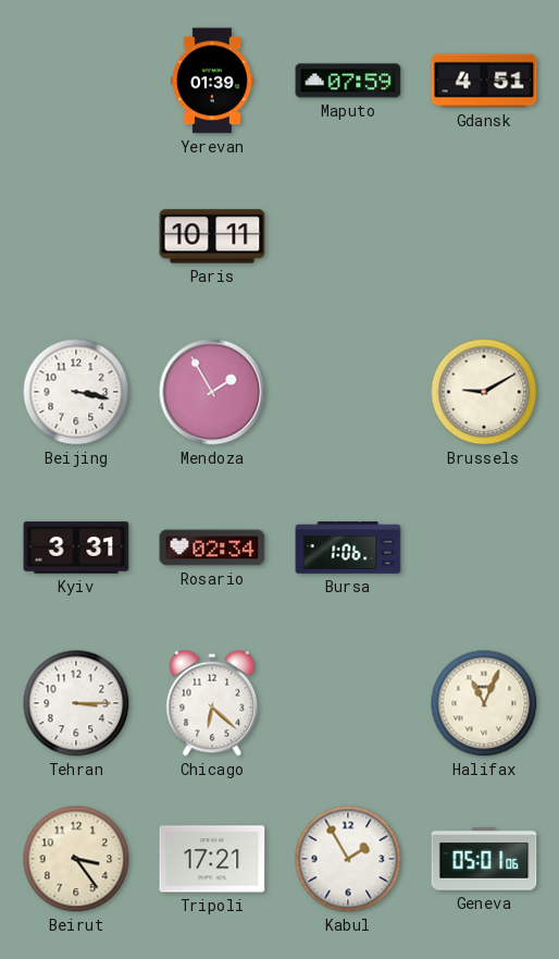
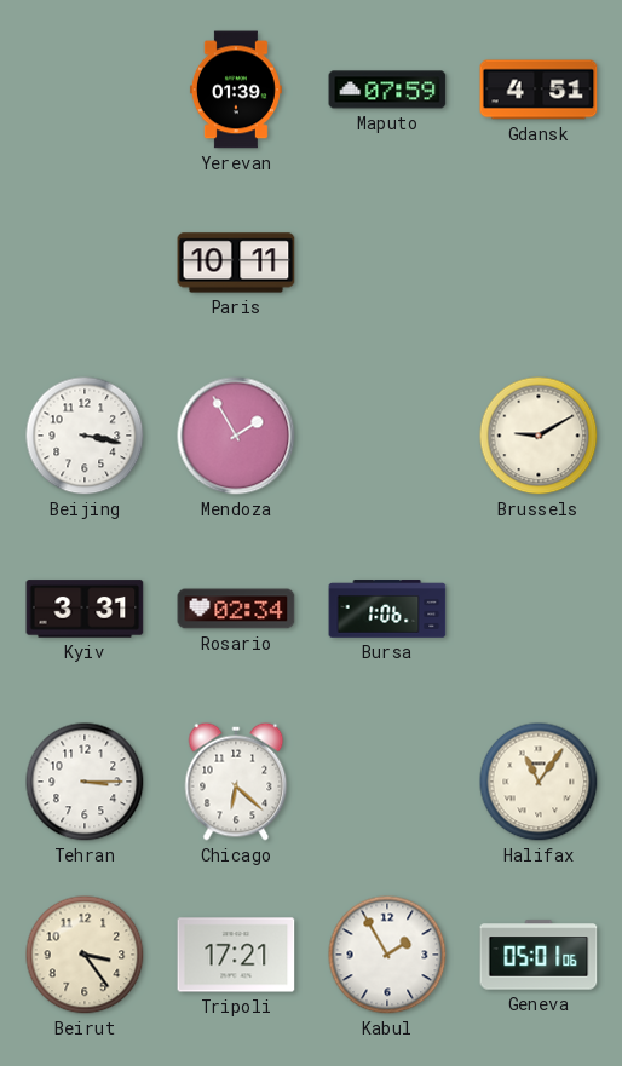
Halifax: 11:04 -> 11:06 (539, 782)
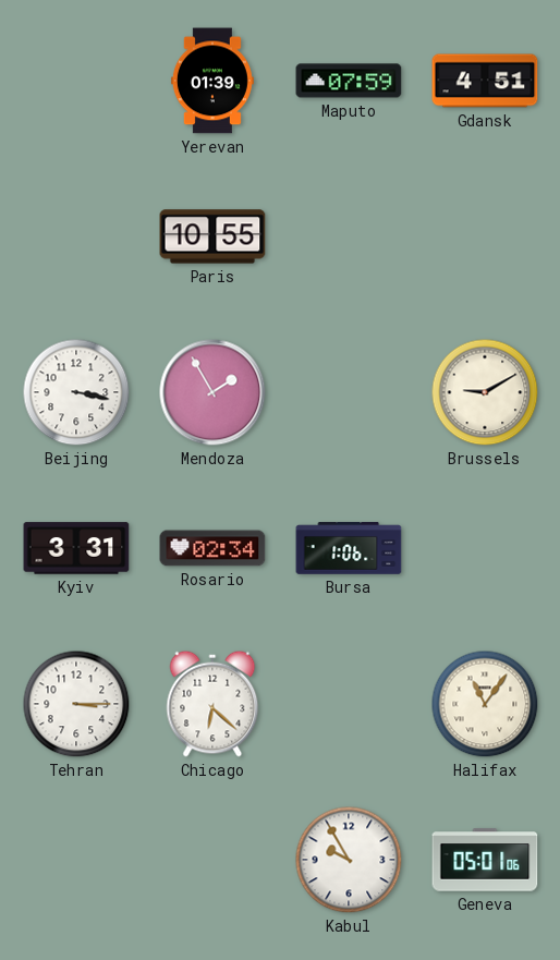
Paris: 10:11 -> 10:55 (212, 236)
Beirut: 3:24 -> none (85, 955)
Tripoli: 17:21 -> none (236, 955)
Kabul: 1:55 -> 9:55 (349, 860)
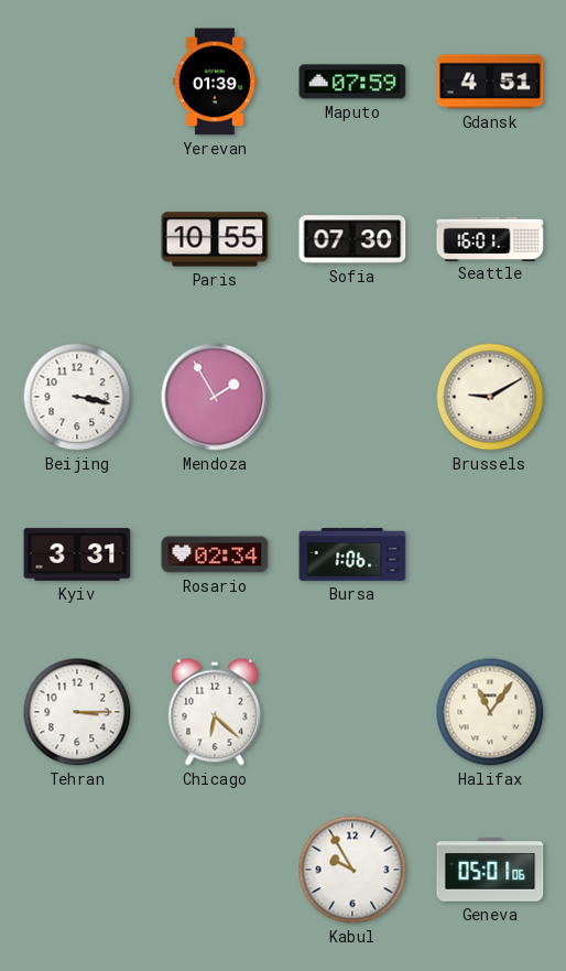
Sofia: none -> 07:30 (352, 239)
Seattle: none -> 16:01 (490, 238)
